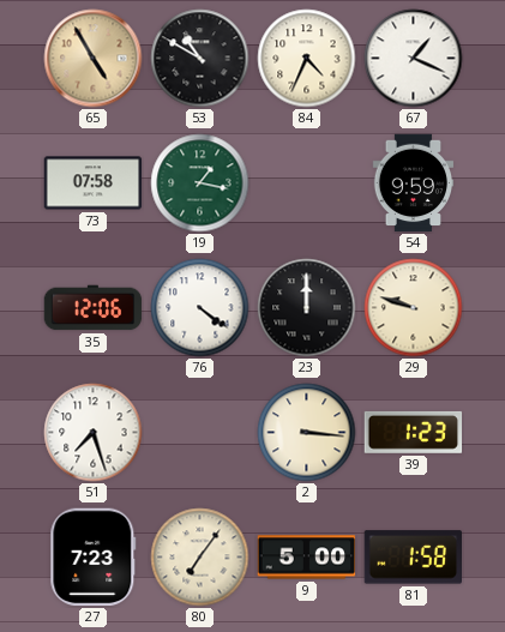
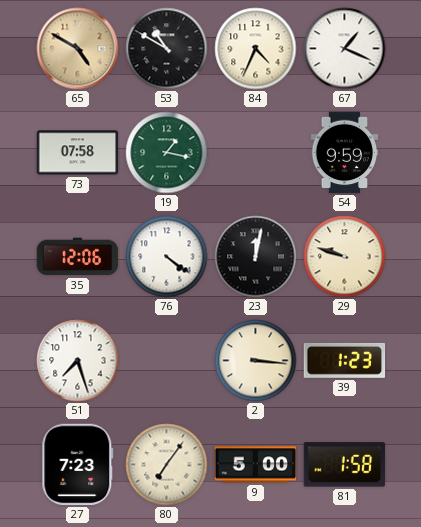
65: 4:55 -> 4:50 (78, 49)
23: 12:00 -> 12:02 (256, 257)
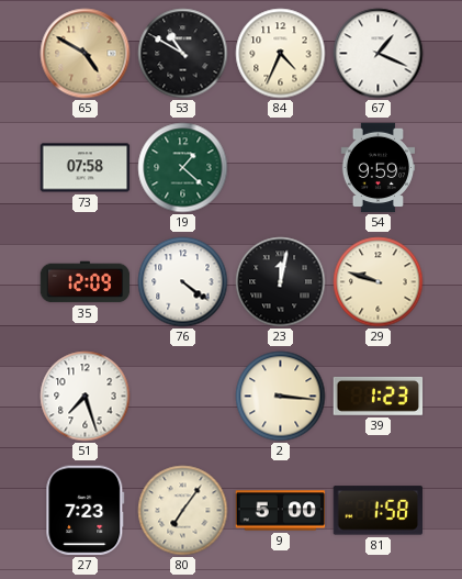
19: 1:17 -> 1:22 (183, 168)
35: 12:06 -> 12:09 (86, 282)
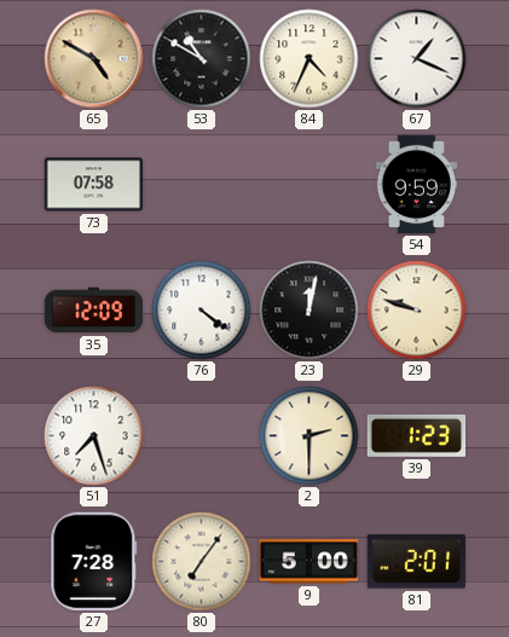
19: 1:22 -> none (183, 168)
2: 3:16 -> 2:30 (310, 436)
27: 7:23 -> 7:28 (94, 562)
81: 1:58 -> 2:01 (417, 562)
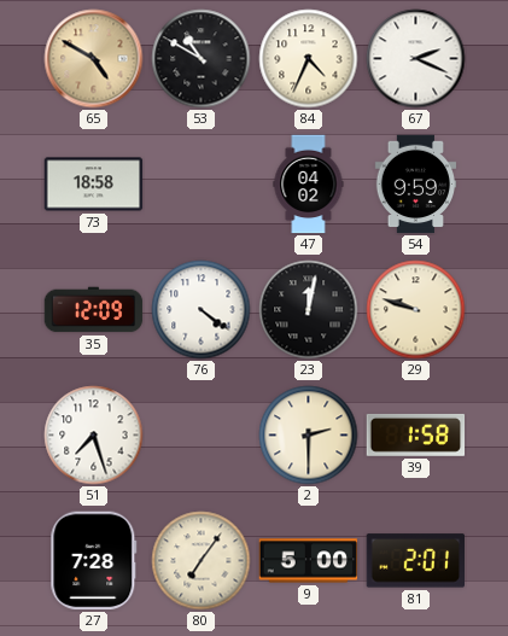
67: 1:19 -> 2:19 (416, 59)
73: 07:58 -> 18:58 (94, 185)
47: none -> 04:02 (309, 185)
39: 1:23 -> 1:58 (416, 434)
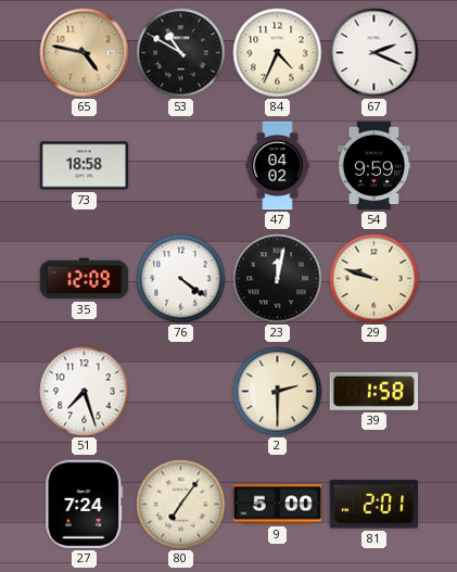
65: 4:50 -> 4:47 (85, 53)
27: 7:28 -> 7:24 (85, 505)
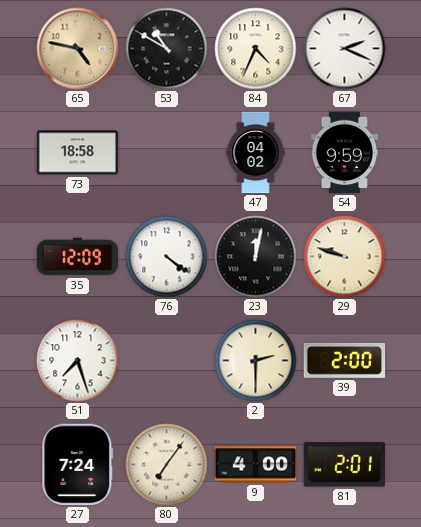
39: 1:58 -> 2:00 (345, 360)
9: 5:00 -> 4:00 (256, 465)
